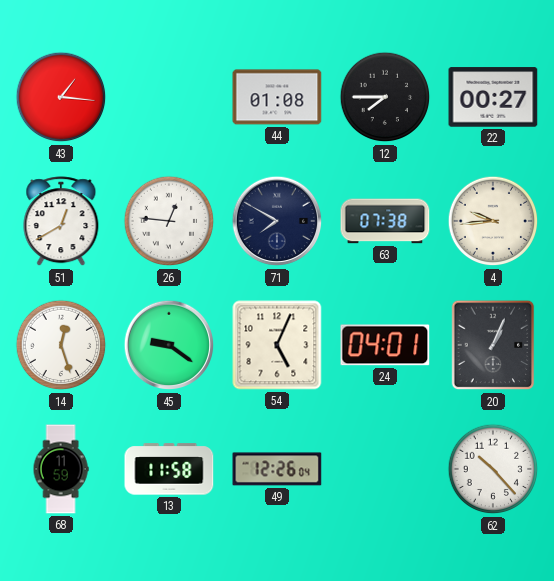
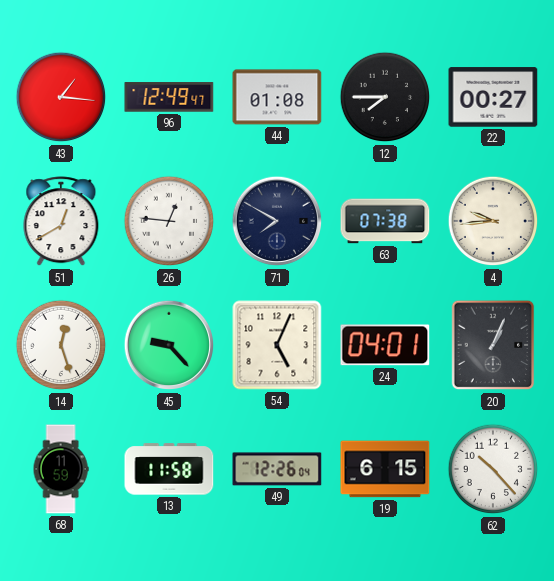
96: none -> 12:49 (169, 97)
45: 9:21 -> 9:23 (169, 345)
19: none -> 6:15 (385, 469)
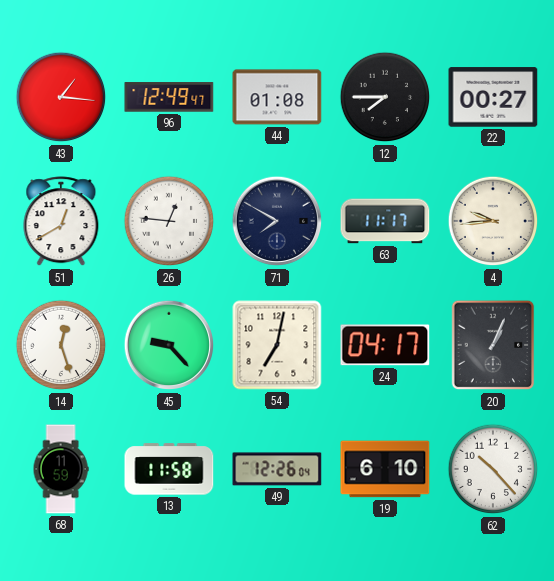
63: 07:38 -> 11:17 (385, 221)
54: 5:04 -> 7:02 (277, 345)
24: 04:01 -> 04:17 (385, 345)
19: 6:15 -> 6:10 (385, 469)
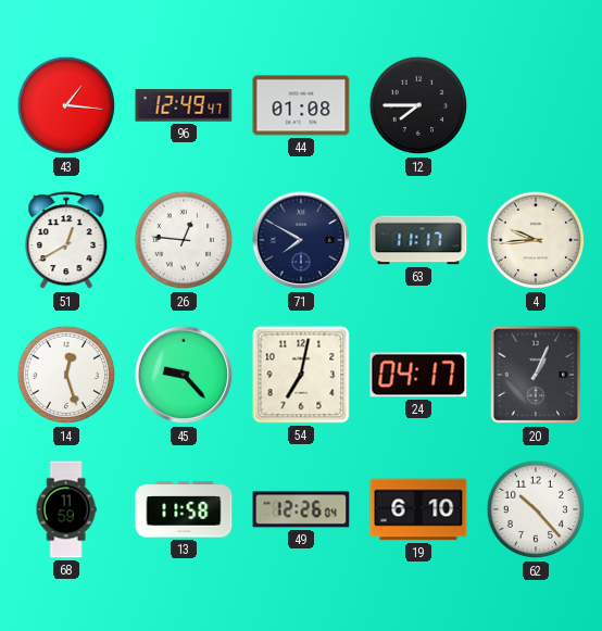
22: 00:27 -> none (493, 97)
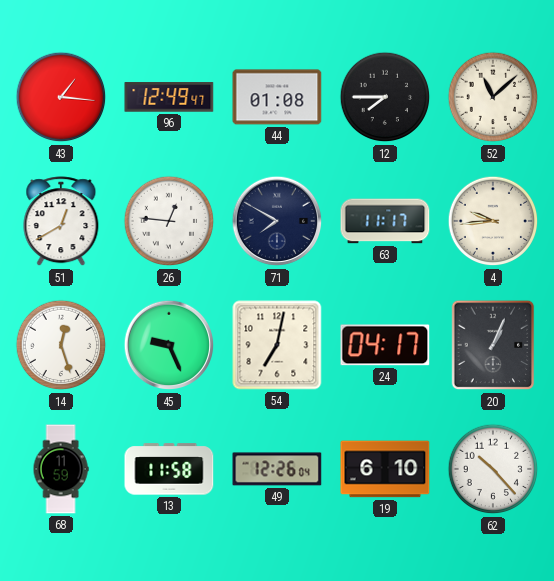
52: none -> 11:08 (493, 97)
45: 9:23 -> 9:26 (169, 345)
